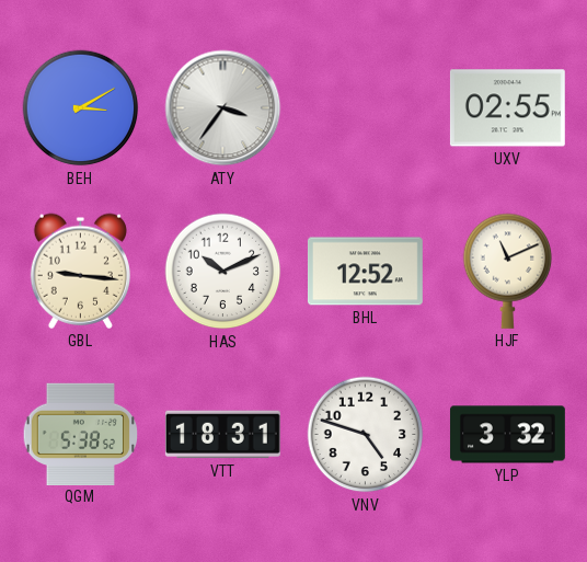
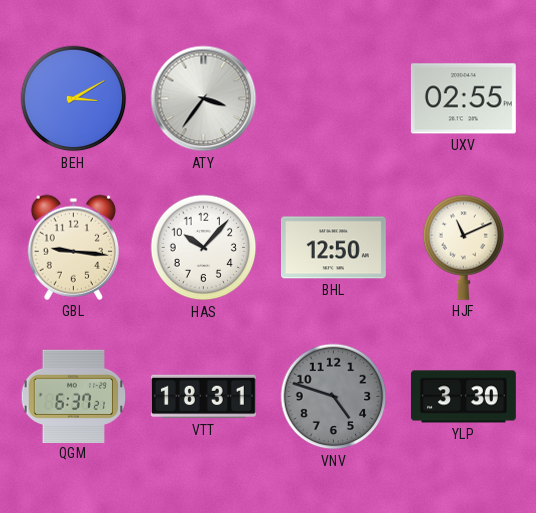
HAS: 10:11 -> 10:07 (204, 248)
BHL: 12:52 -> 12:50 (333, 248)
QGM: 5:38 -> 6:37 (74, 396)
VNV dial: white -> grey (334, 397)
YLP: 3:32 -> 3:30 (463, 397)
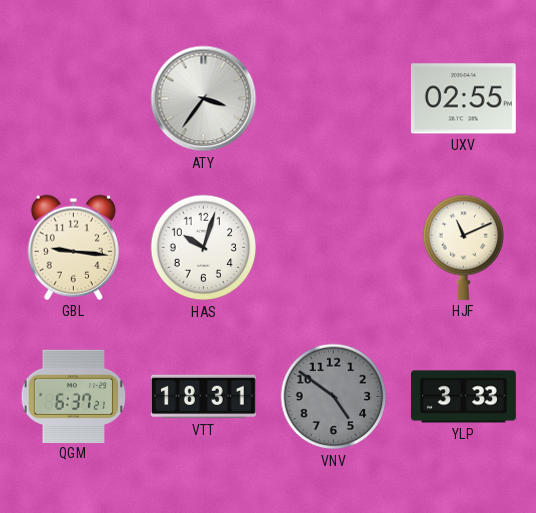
BEH: 3:10 -> none (74, 99)
HAS: 10:07 -> 10:03 (204, 248)
BHL: 12:50 -> none (333, 248)
VNV: 4:48 -> 4:51 (334, 397)
YLP: 3:30 -> 3:33 (463, 397)
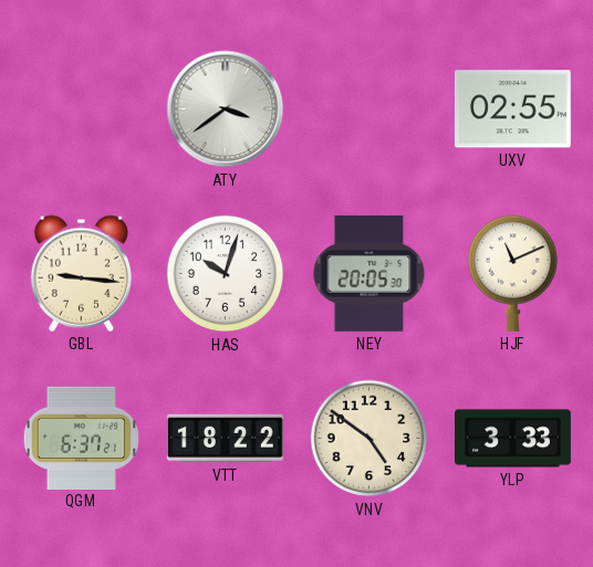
ATY: 3:36 -> 3:39 (226, 109)
NEY: none -> 20:05 (370, 273)
VTT: 18:31 -> 18:22 (225, 439)
VNV dial: grey -> cream (370, 439)
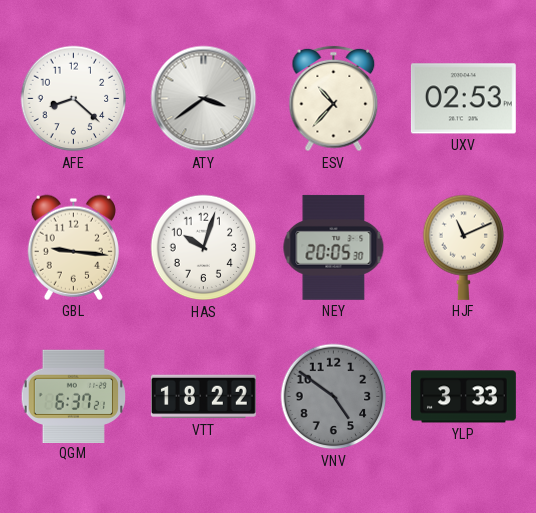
AFE: none -> 8:22 (74, 99)
ESV: none -> 10:37 (334, 99)
UXV: 02:55 -> 02:53 (463, 99)
VNV dial: cream -> grey (334, 397)
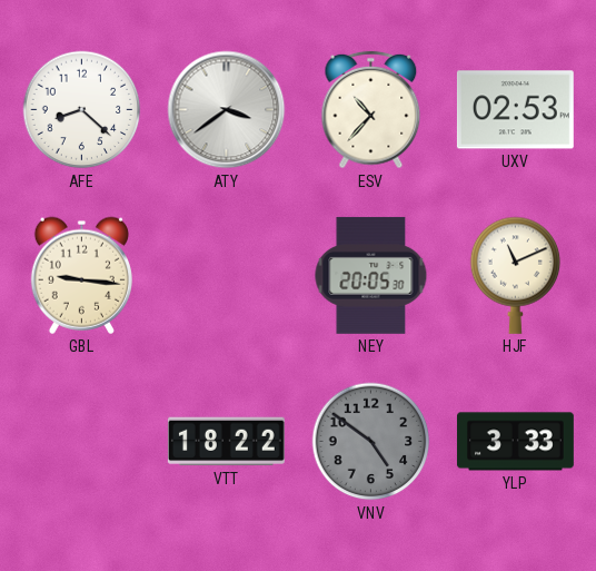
HAS: 10:03 -> none (204, 248)
QGM: 6:37 -> none (74, 396)
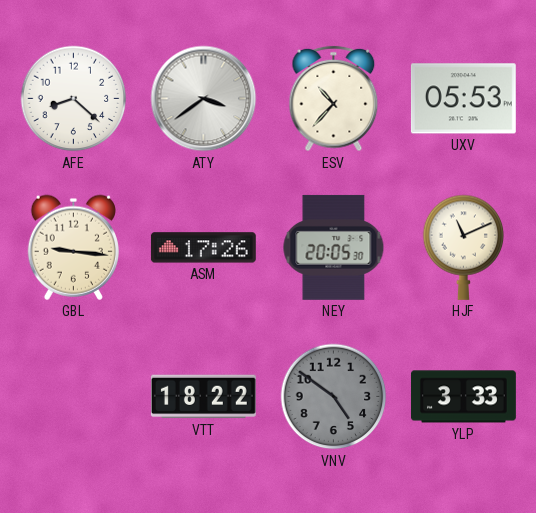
UXV: 02:53 -> 05:53 (463, 99)
ASM: none -> 17:26 (203, 248)
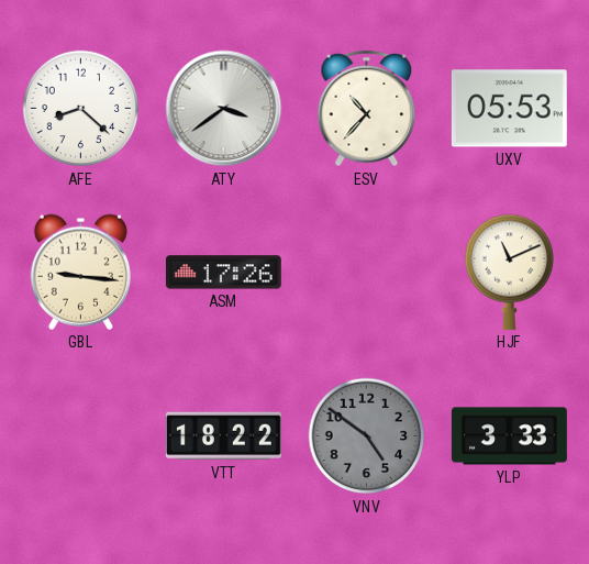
NEY: 20:05 -> none (334, 247)
